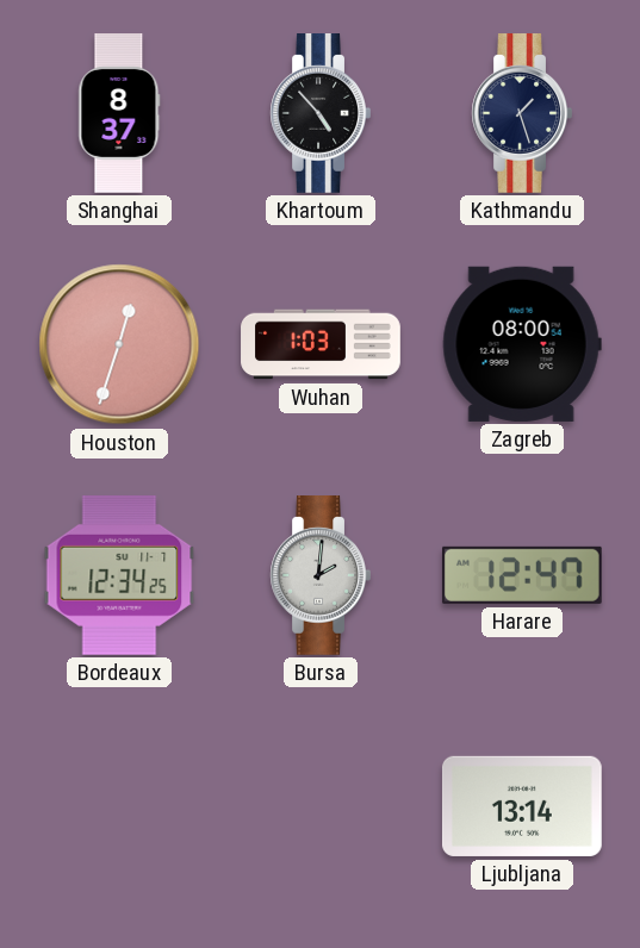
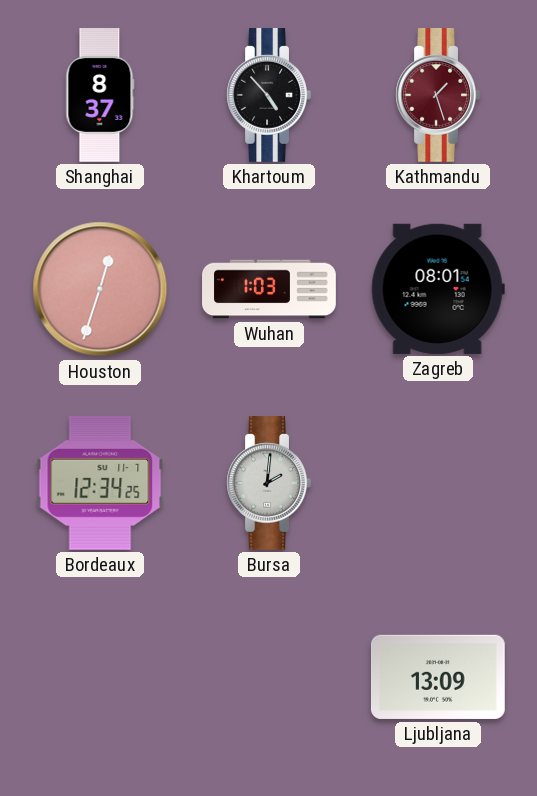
Kathmandu dial: navy -> burgundy (438, 96)
Zagreb: 08:00 -> 08:01 (438, 289)
Harare: 12:47 -> none (522, 575)
Ljubljana: 13:14 -> 13:09 (438, 677)
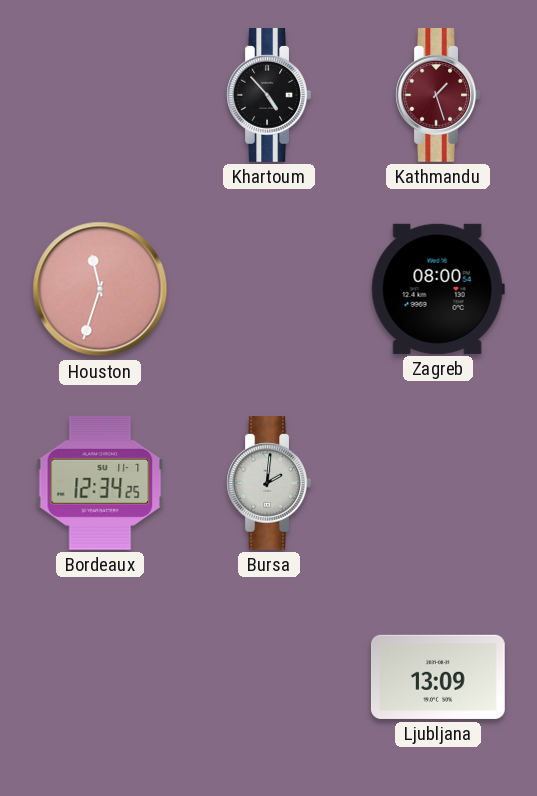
Shanghai: 8:37 -> none (100, 96)
Houston: 12:33 -> 11:33 (100, 289)
Wuhan: 1:03 -> none (269, 289)
Zagreb: 08:01 -> 08:00 (438, 289)
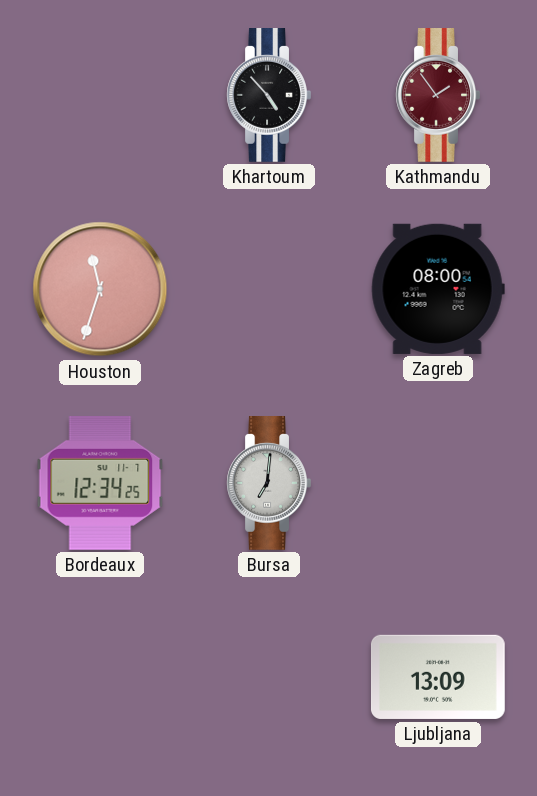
Kathmandu: 1:27 -> 1:54 (438, 96)
Bursa: 2:01 -> 7:01 (269, 484)
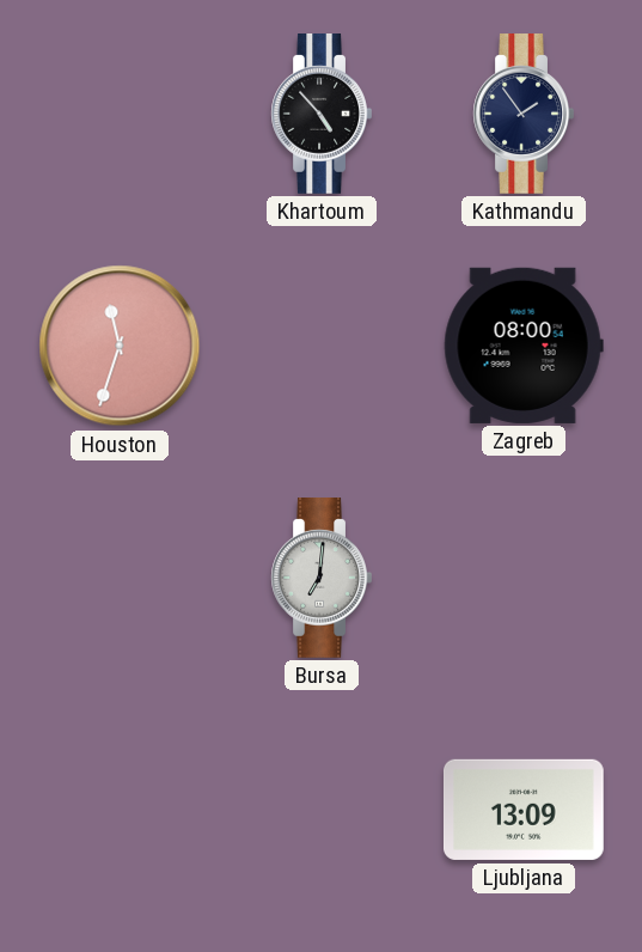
Kathmandu dial: burgundy -> navy (524, 115)
Bordeaux: 12:34 -> none (100, 483)
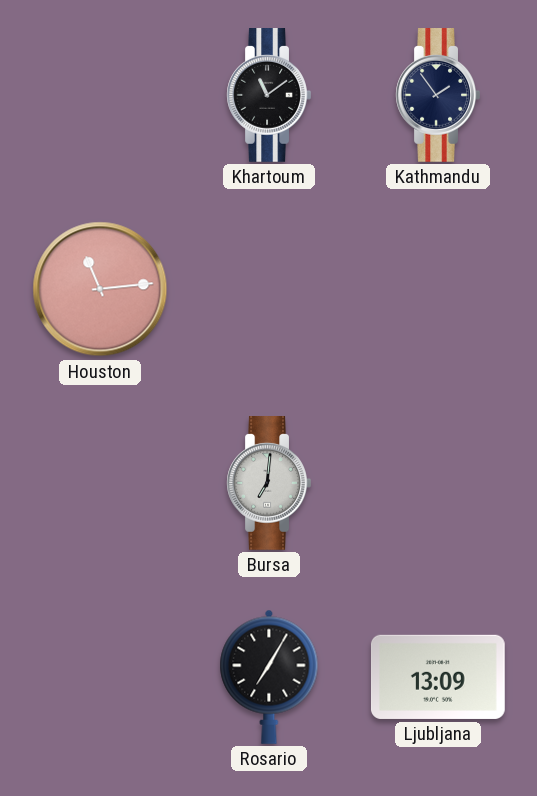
Khartoum: 4:53 -> 11:09 (269, 96)
Houston: 11:33 -> 11:14 (100, 289)
Zagreb: 08:00 -> none (524, 346)
Rosario: none -> 7:05 (269, 677)
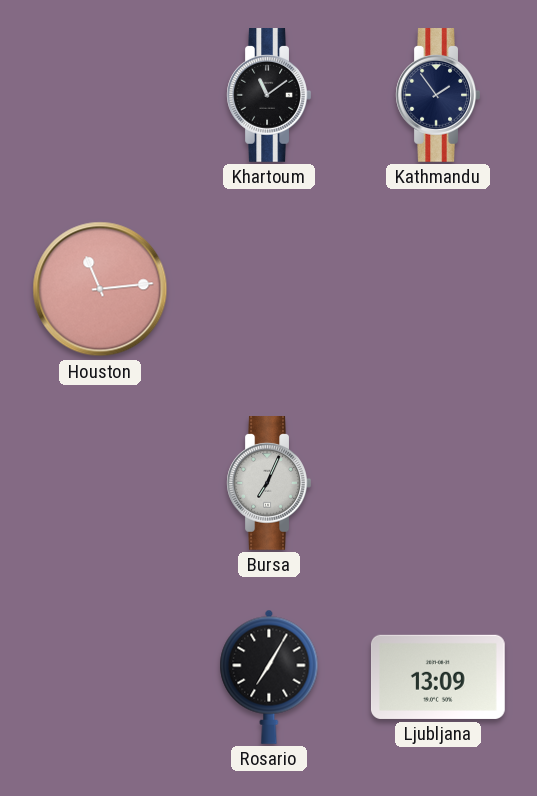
Bursa: 7:01 -> 7:04 (269, 484)
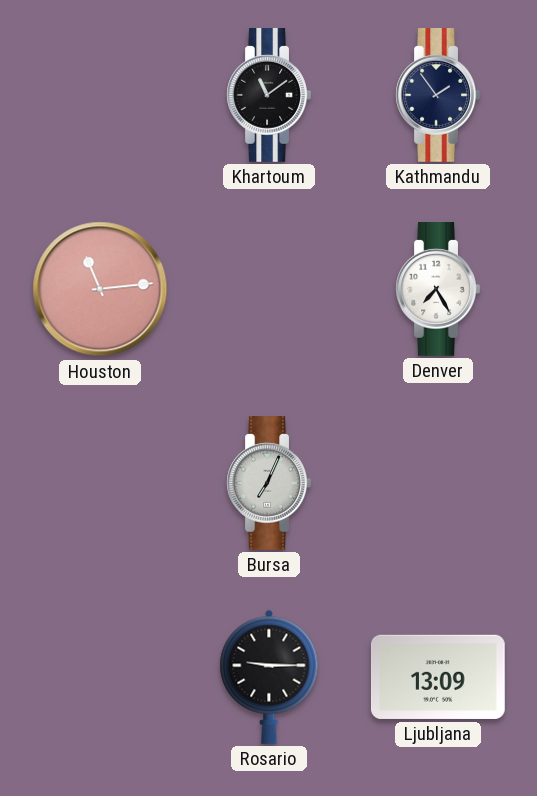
Denver: none -> 7:25 (438, 290)
Rosario: 7:05 -> 9:15 (269, 677)
